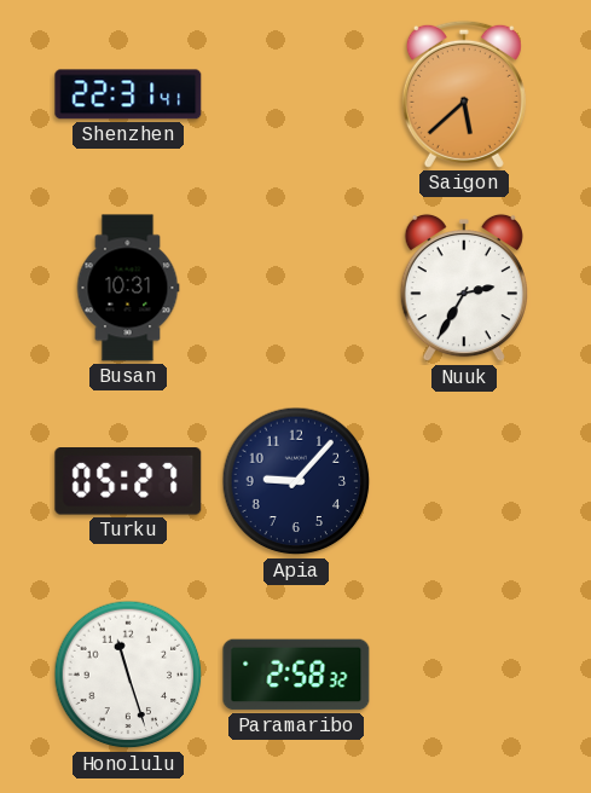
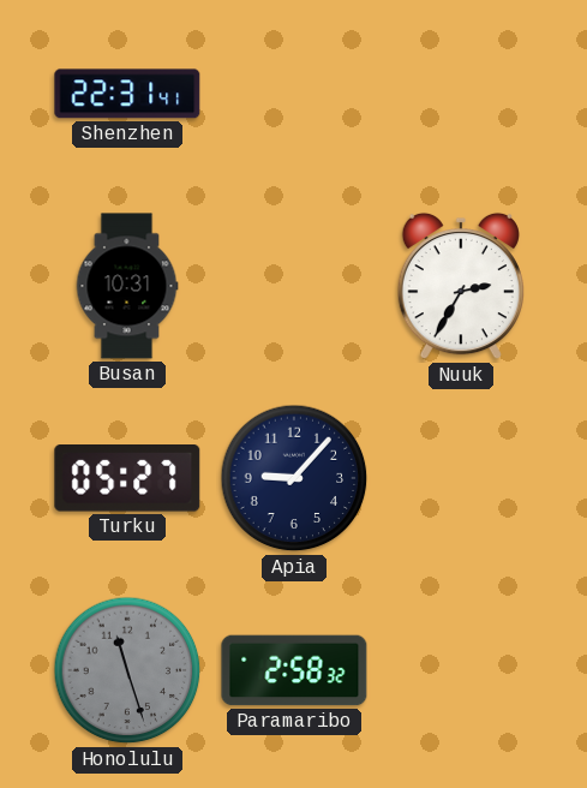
Saigon: 5:38 -> none (464, 94)
Honolulu dial: white -> grey (127, 670)
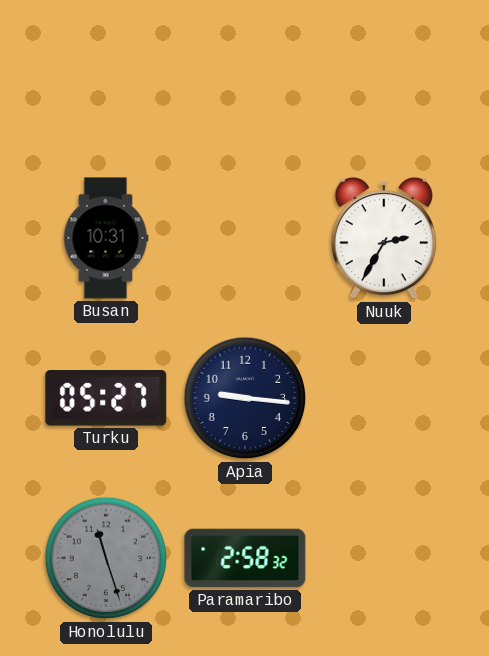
Shenzhen: 22:31 -> none (127, 94)
Apia: 9:07 -> 9:16 (245, 398)
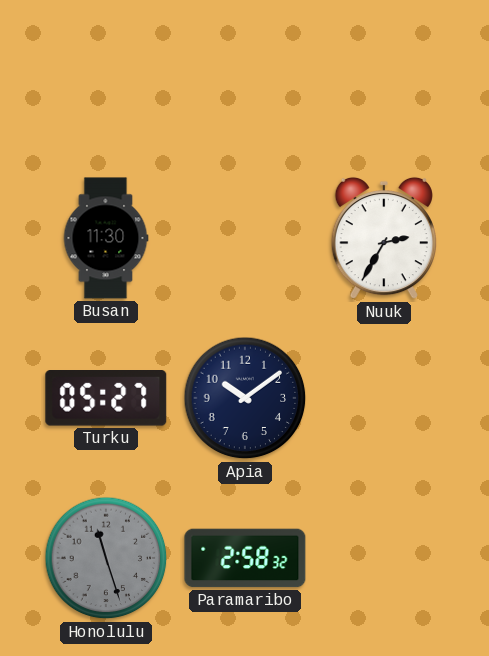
Busan: 10:31 -> 11:30 (106, 238)
Apia: 9:16 -> 10:09 (245, 398)
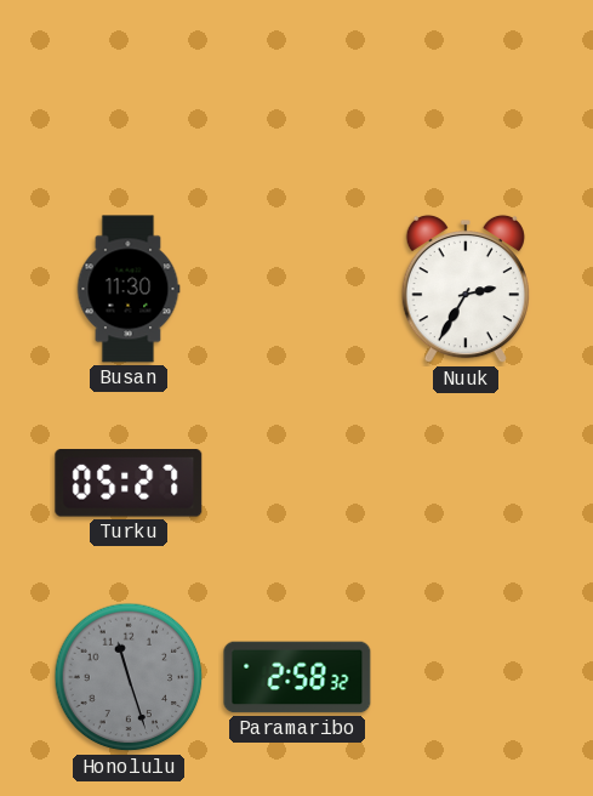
Apia: 10:09 -> none (245, 398)
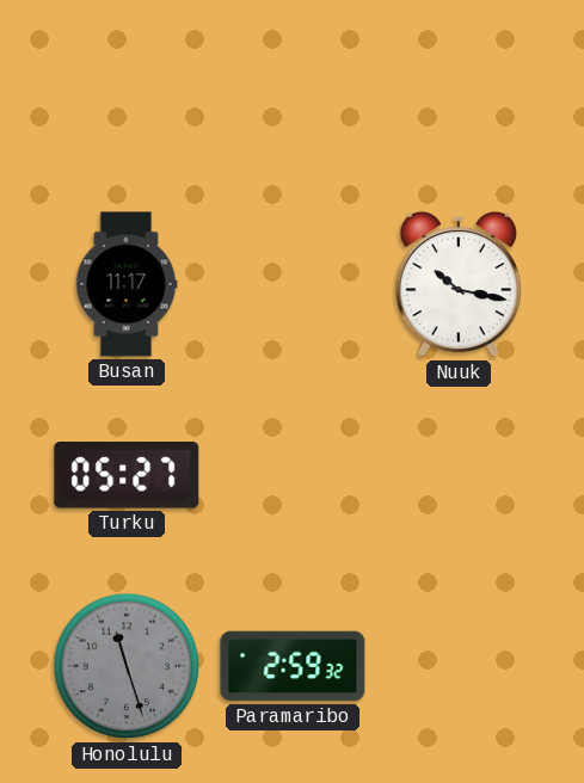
Busan: 11:30 -> 11:17 (127, 284)
Nuuk: 2:35 -> 10:17 (459, 284)
Paramaribo: 2:58 -> 2:59 (293, 666)
